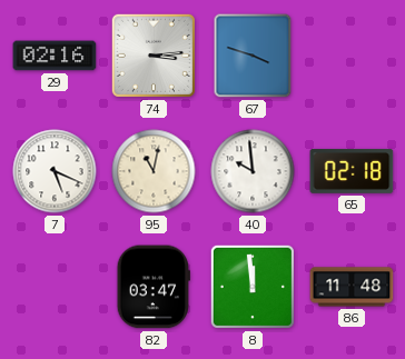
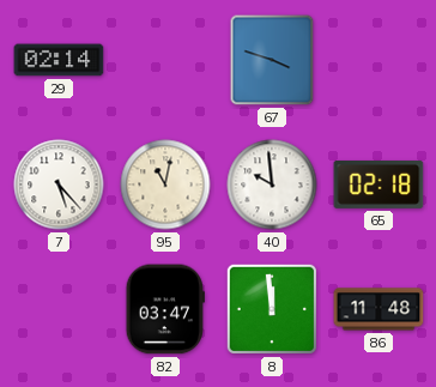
29: 02:16 -> 02:14 (59, 60)
74: 3:14 -> none (154, 56)
7: 5:19 -> 5:23 (59, 185)
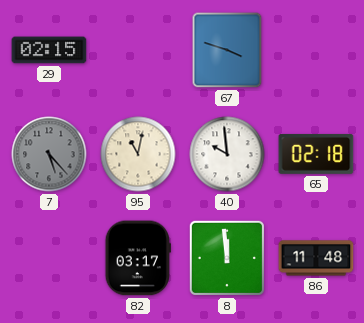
29: 02:14 -> 02:15 (49, 50)
7 dial: white -> grey (49, 154)
82: 03:47 -> 03:17 (138, 258)
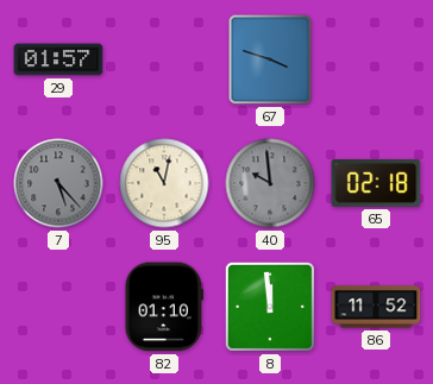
29: 02:15 -> 01:57 (58, 59)
40 dial: white -> grey (270, 183)
82: 03:17 -> 01:10 (164, 307)
86: 11:48 -> 11:52 (376, 307)
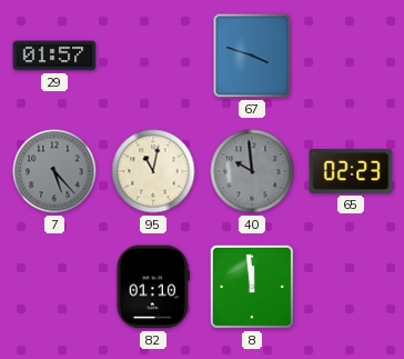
65: 02:18 -> 02:23 (351, 171)
86: 11:52 -> none (376, 307)
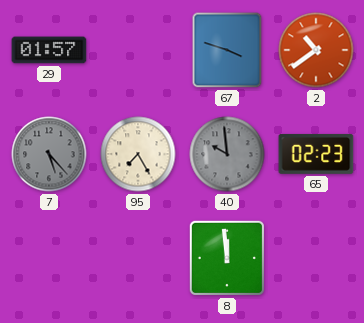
2: none -> 10:39 (316, 50)
95: 11:02 -> 7:25 (138, 154)
82: 01:10 -> none (153, 287)
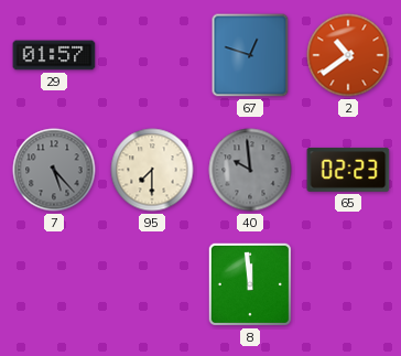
67: 3:48 -> 12:48 (250, 55)
95: 7:25 -> 7:30 (152, 170)
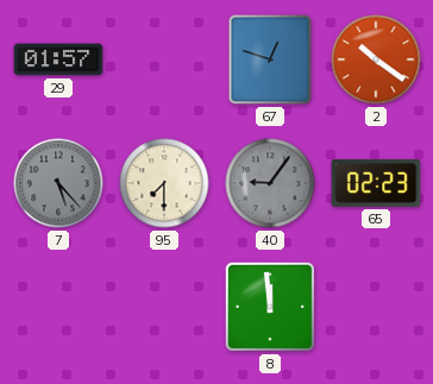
2: 10:39 -> 10:21 (376, 59)
40: 9:59 -> 9:06 (270, 183)
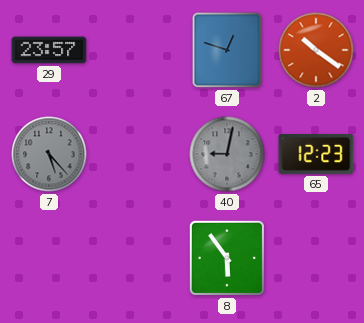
29: 01:57 -> 23:57 (49, 50)
95: 7:30 -> none (164, 183)
40: 9:06 -> 9:02 (227, 154)
65: 02:23 -> 12:23 (316, 154)
8: 11:59 -> 5:54 (227, 258)
